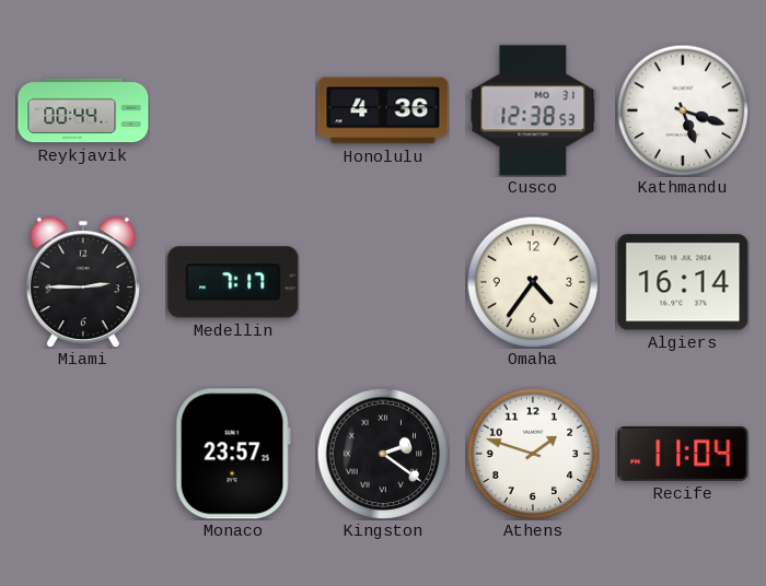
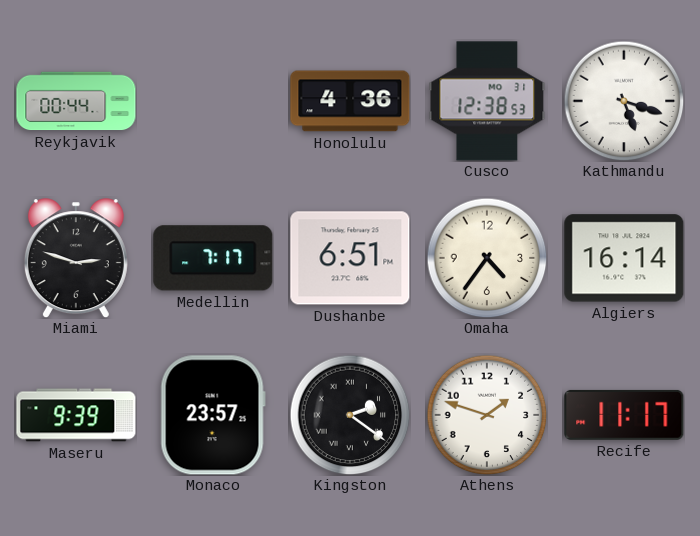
Miami: 2:45 -> 2:48 (76, 258)
Dushanbe: none -> 6:51 (350, 258)
Maseru: none -> 9:39 (76, 415)
Recife: 11:04 -> 11:17 (624, 415)
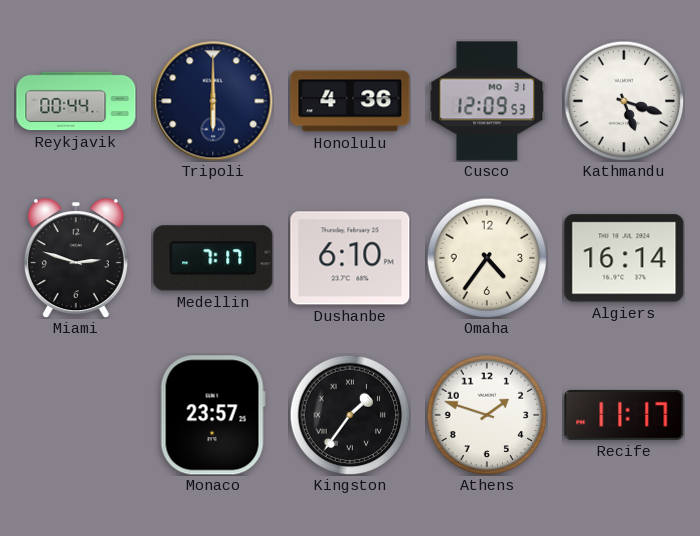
Tripoli: none -> 6:00 (213, 101)
Cusco: 12:38 -> 12:09 (487, 101)
Dushanbe: 6:51 -> 6:10 (350, 258)
Maseru: 9:39 -> none (76, 415)
Kingston: 2:21 -> 1:36 (350, 415)
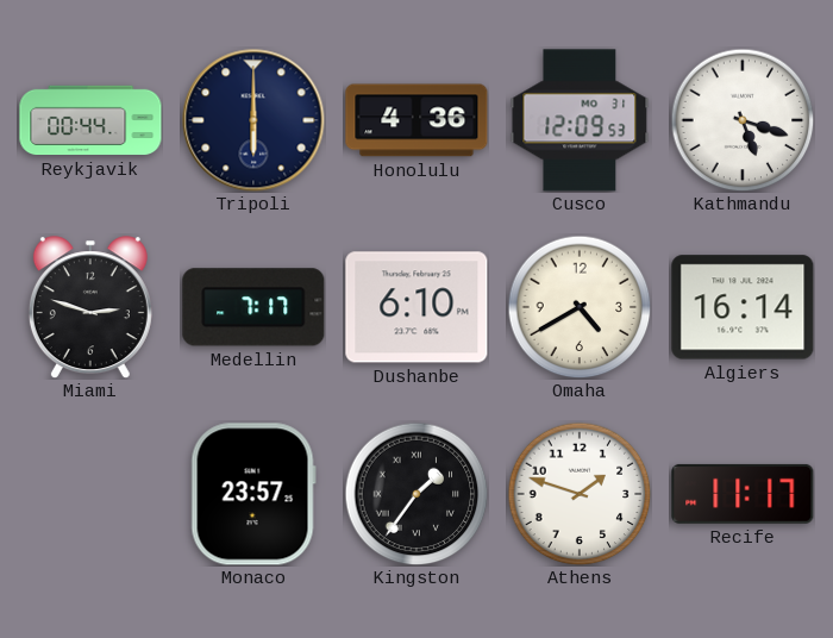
Omaha: 4:36 -> 4:40 (580, 307)
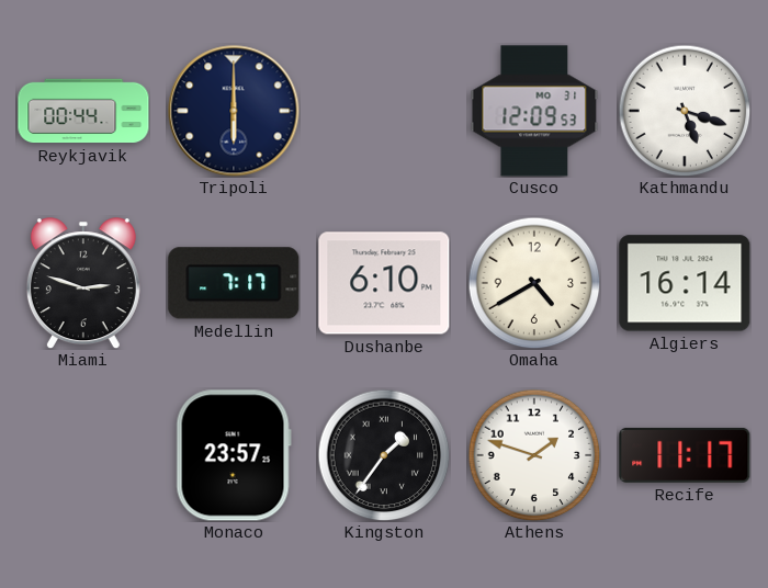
Honolulu: 4:36 -> none (416, 120)
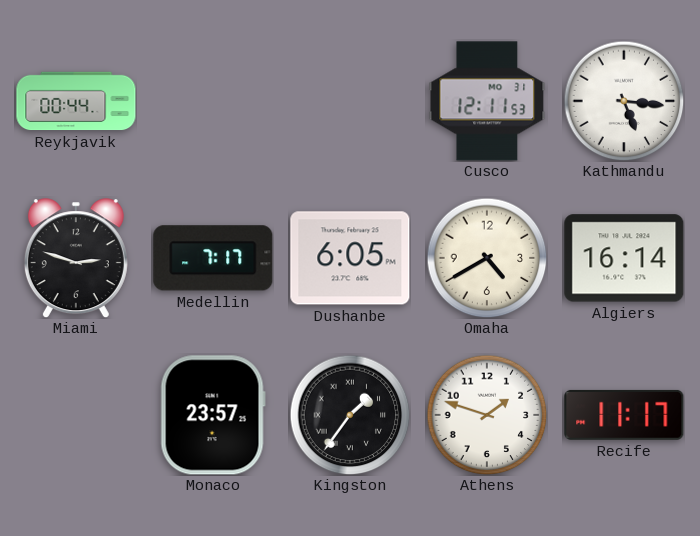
Tripoli: 6:00 -> none (234, 111)
Cusco: 12:09 -> 12:11 (487, 101)
Kathmandu: 5:18 -> 5:16 (624, 101)
Dushanbe: 6:10 -> 6:05 (350, 258)
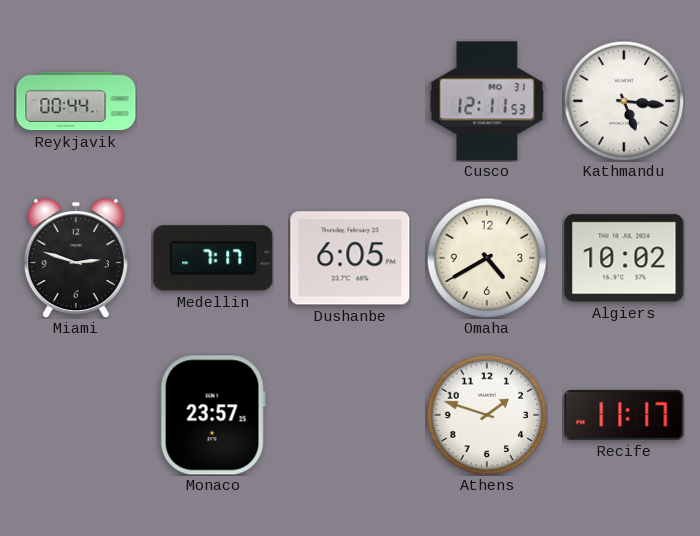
Algiers: 16:14 -> 10:02 (624, 258)
Kingston: 1:36 -> none (350, 415)
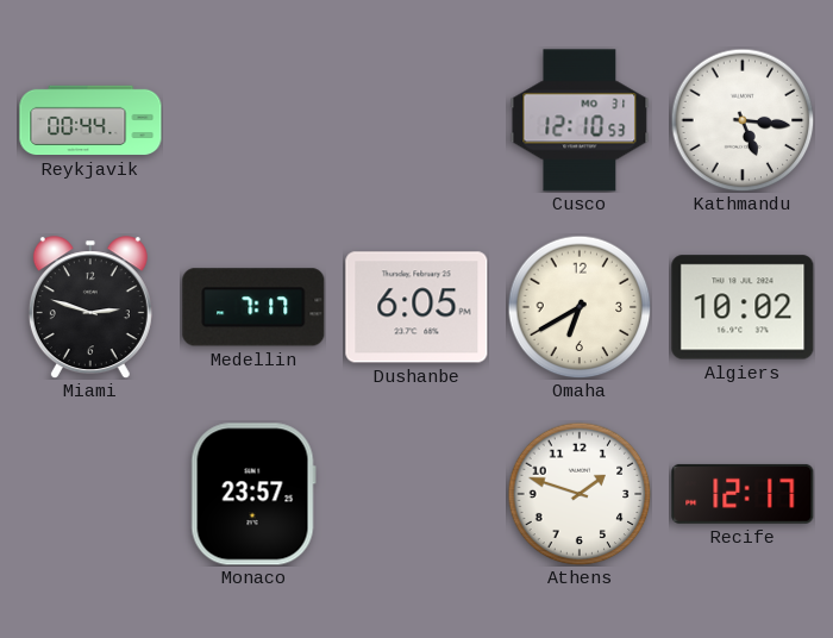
Cusco: 12:11 -> 12:10 (580, 120)
Omaha: 4:40 -> 6:40 (580, 307)
Recife: 11:17 -> 12:17 (743, 494)
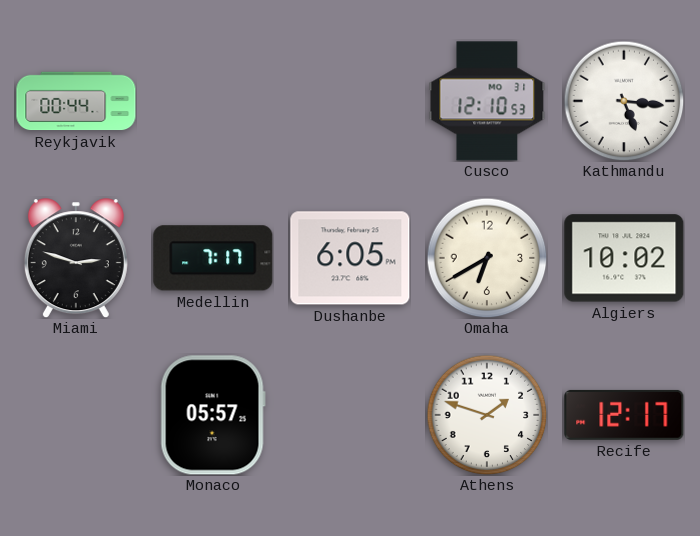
Monaco: 23:57 -> 05:57 (213, 415)
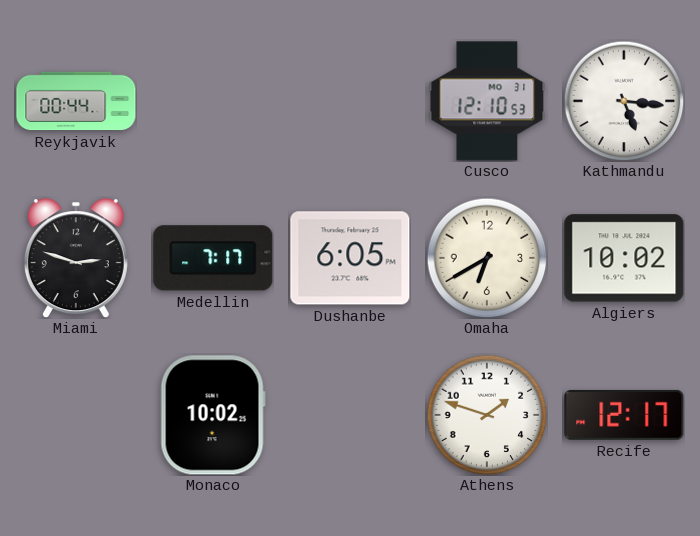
Monaco: 05:57 -> 10:02 (213, 415)
